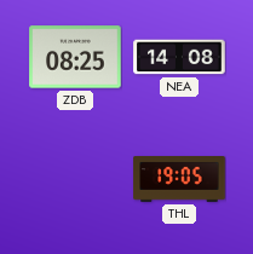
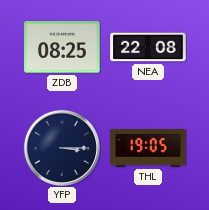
NEA: 14:08 -> 22:08 (148, 47)
YFP: none -> 3:15 (62, 148)
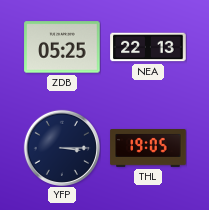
ZDB: 08:25 -> 05:25 (62, 47)
NEA: 22:08 -> 22:13 (148, 47)
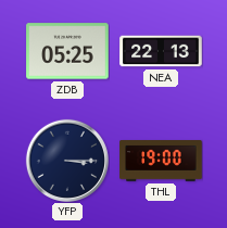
THL: 19:05 -> 19:00 (161, 162)
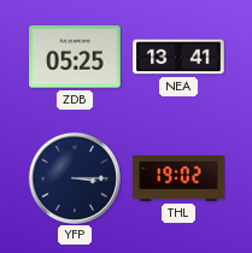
NEA: 22:13 -> 13:41 (178, 57)
THL: 19:00 -> 19:02 (178, 180)
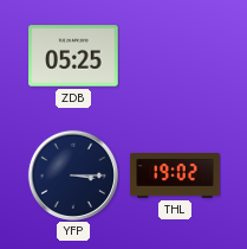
NEA: 13:41 -> none (178, 57)
